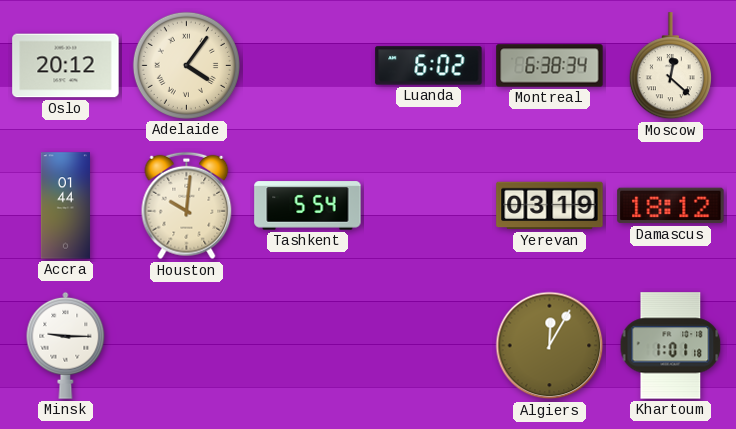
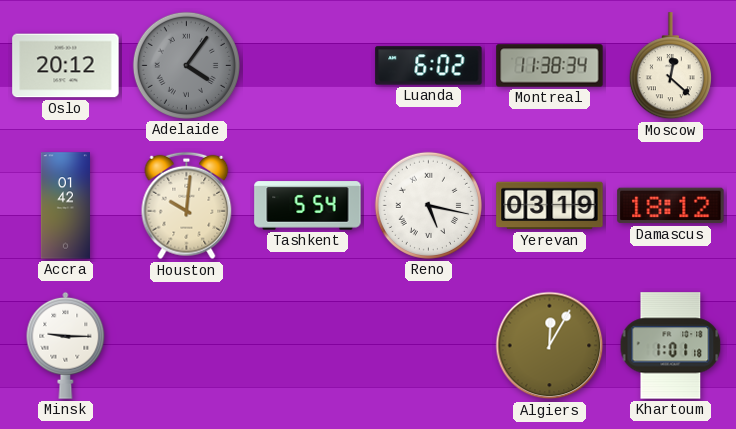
Adelaide dial: cream -> grey (186, 65)
Montreal: 6:38 -> 11:38 (550, 66)
Accra: 01:44 -> 01:42 (65, 206)
Reno: none -> 5:17 (428, 205)
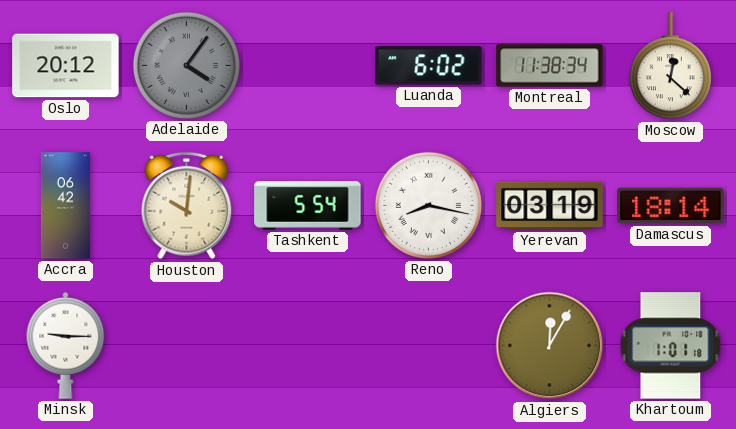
Accra: 01:42 -> 06:42 (65, 206)
Reno: 5:17 -> 8:17 (428, 205)
Damascus: 18:12 -> 18:14 (671, 206)
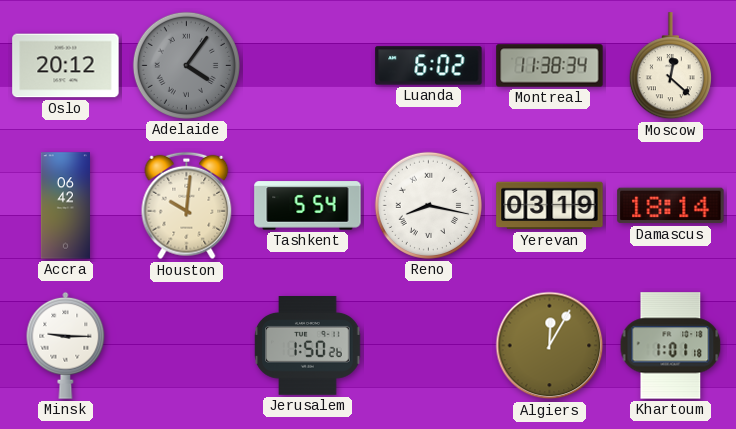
Jerusalem: none -> 1:50 (308, 346)
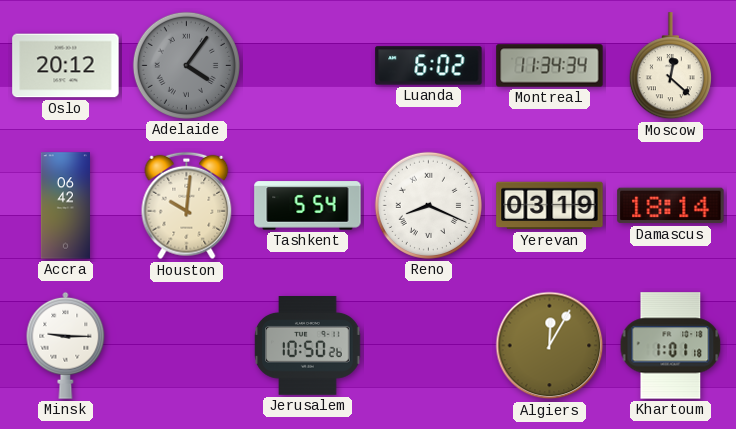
Montreal: 11:38 -> 11:34 (550, 66)
Reno: 8:17 -> 8:19 (428, 205)
Jerusalem: 1:50 -> 10:50 (308, 346)
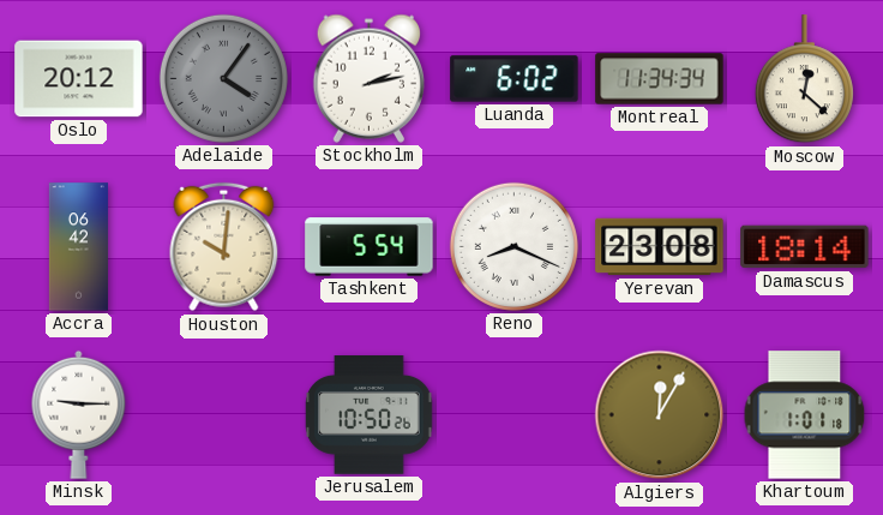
Stockholm: none -> 2:13 (370, 78)
Yerevan: 03:19 -> 23:08 (660, 247)
